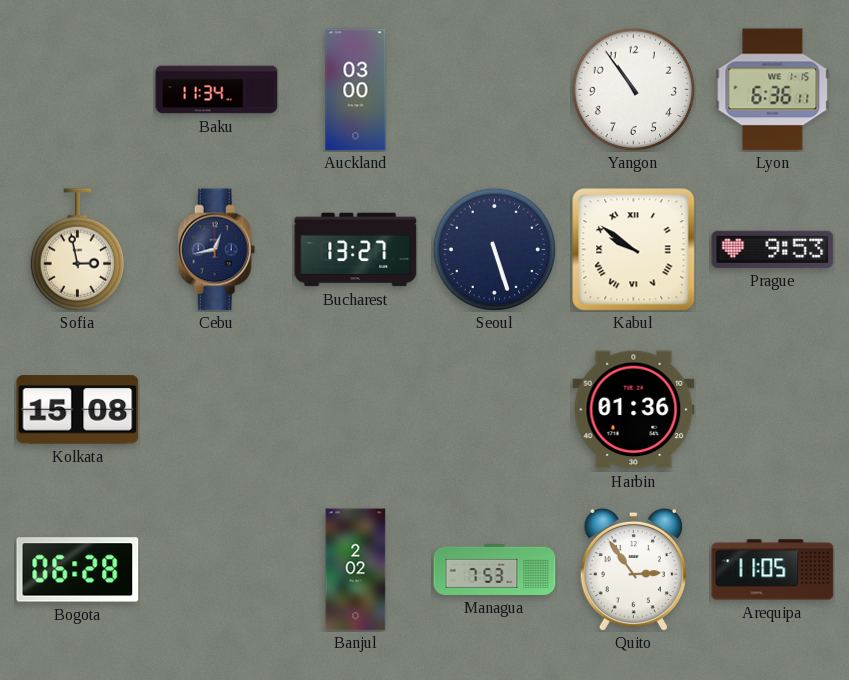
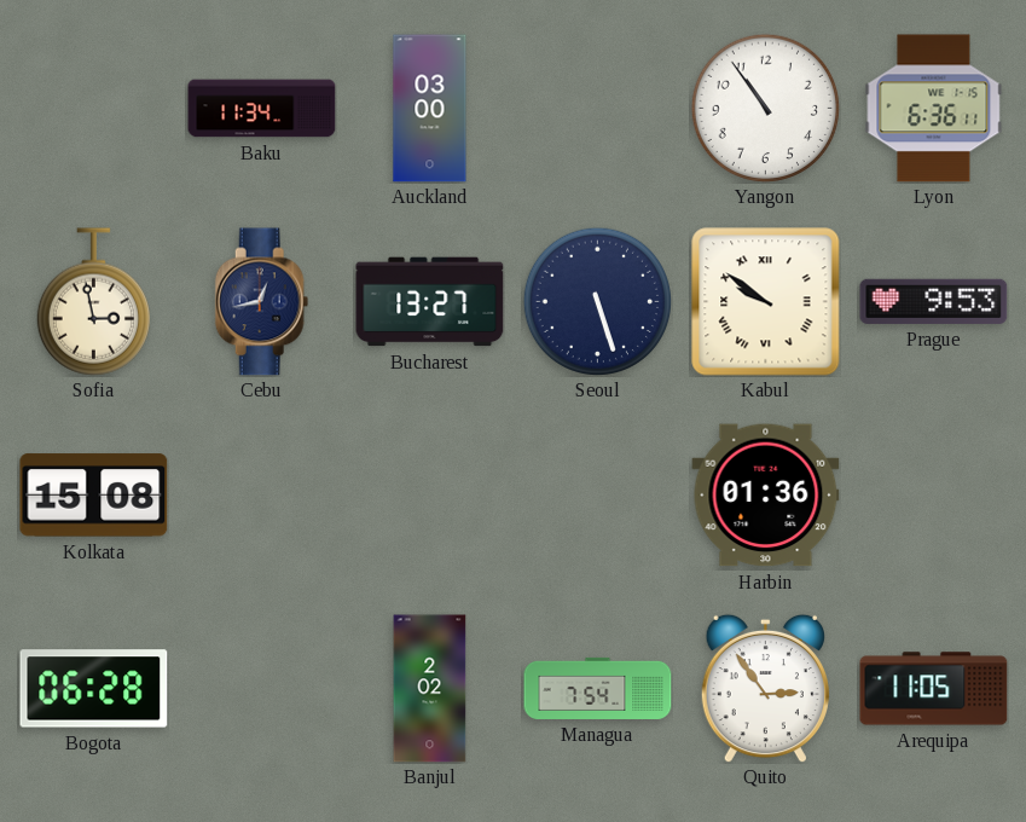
Managua: 7:53 -> 7:54 (598, 688)
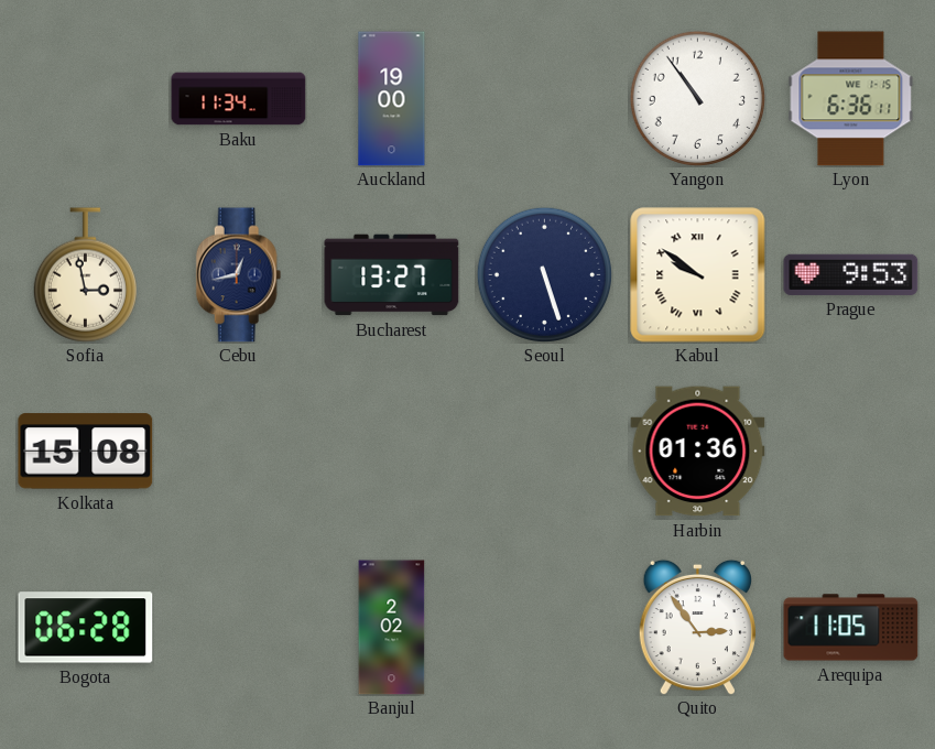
Auckland: 03:00 -> 19:00 (392, 99)
Managua: 7:54 -> none (598, 688)
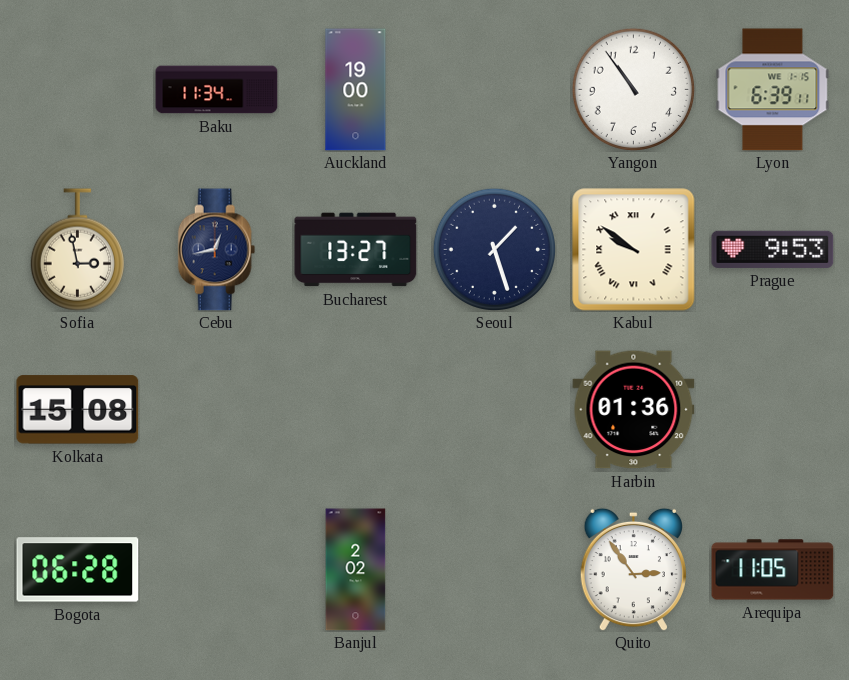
Lyon: 6:36 -> 6:39 (773, 90)
Seoul: 5:27 -> 1:27 (494, 249)
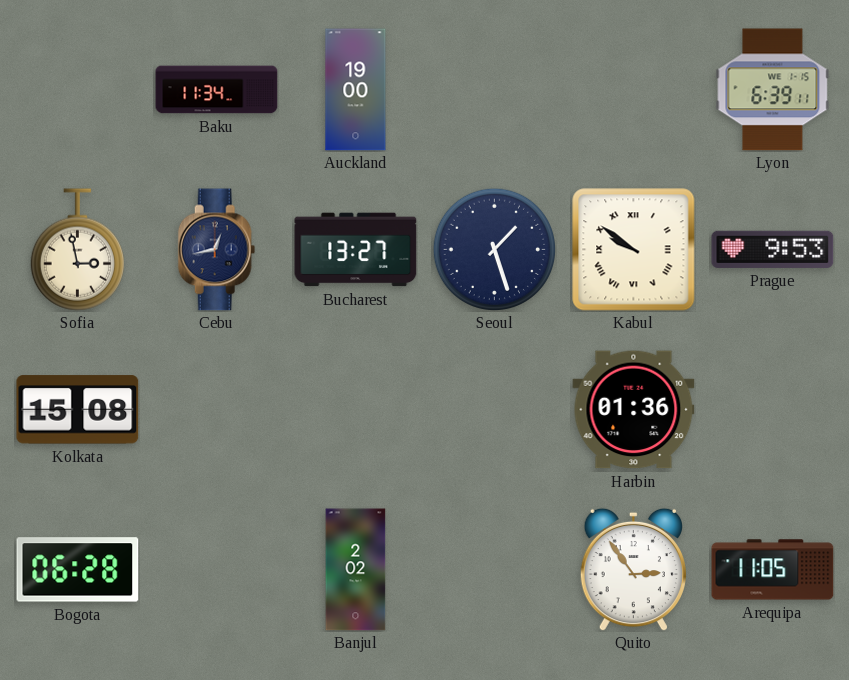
Yangon: 10:54 -> none (633, 89)
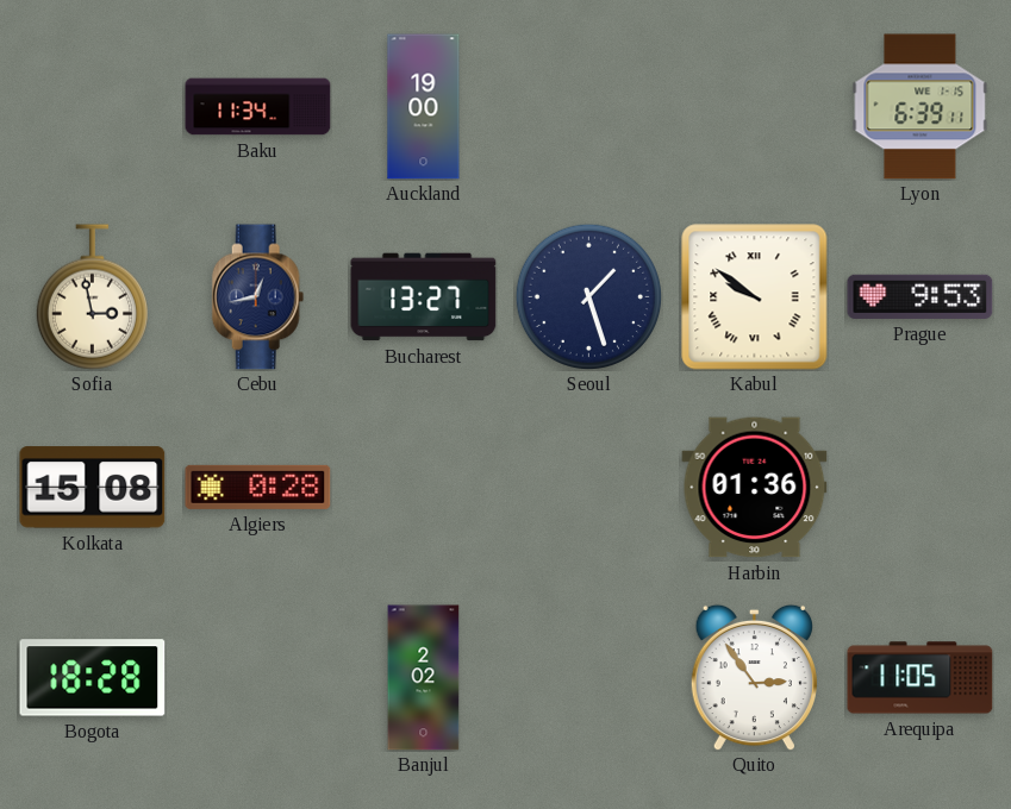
Algiers: none -> 0:28 (258, 487)
Bogota: 06:28 -> 18:28 (93, 678)
